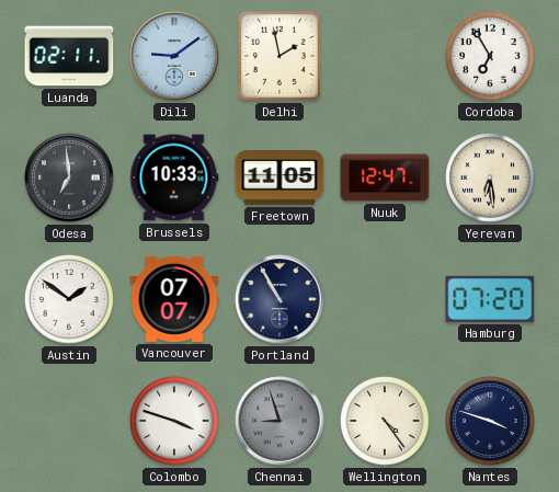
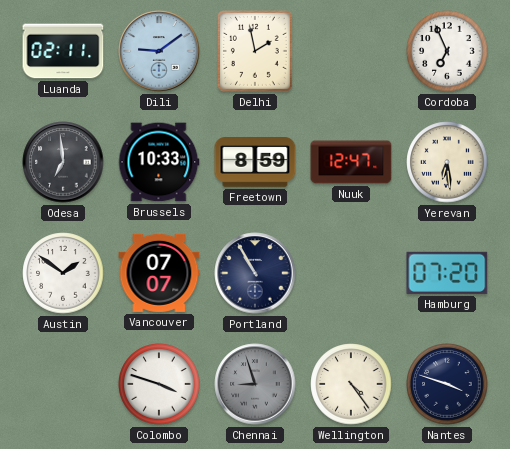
Cordoba: 6:55 -> 6:56 (447, 51)
Freetown: 11:05 -> 8:59 (255, 163)
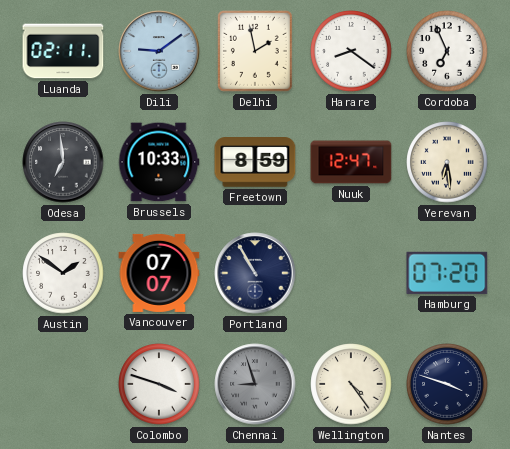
Harare: none -> 8:21 (351, 51)
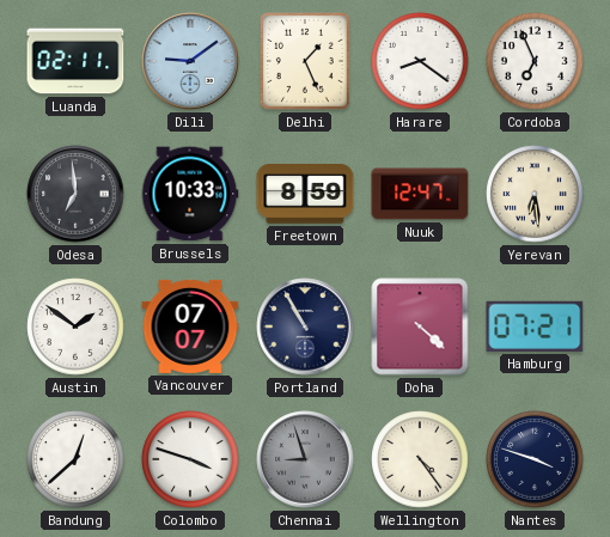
Delhi: 1:58 -> 1:26 (305, 62)
Doha: none -> 4:22 (420, 327)
Hamburg: 07:20 -> 07:21 (535, 327)
Bandung: none -> 12:38 (75, 459)
